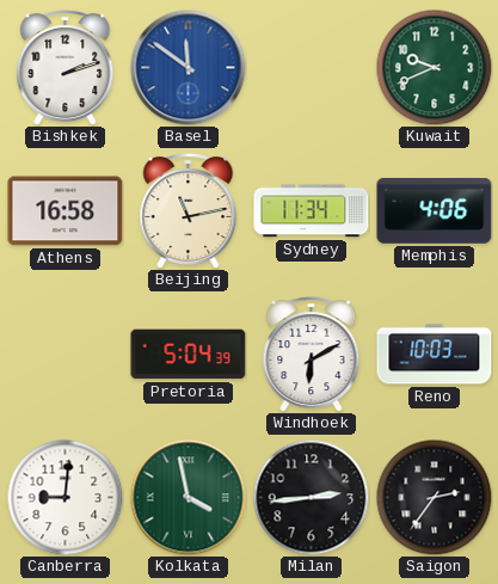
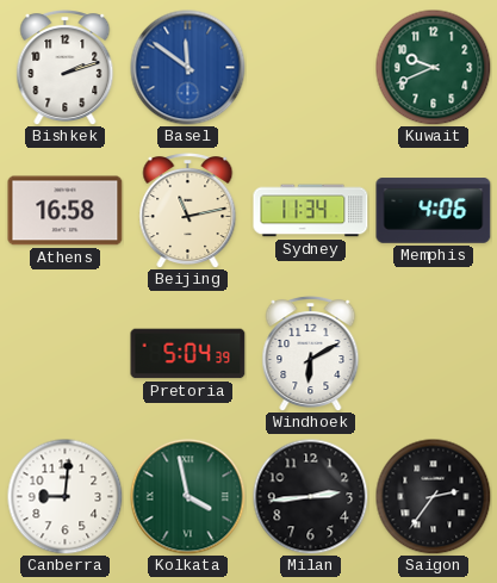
Reno: 10:03 -> none (435, 355)
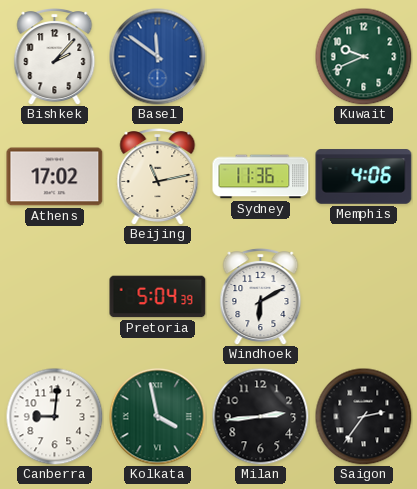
Bishkek: 2:12 -> 2:07 (55, 57)
Athens: 16:58 -> 17:02 (55, 177)
Sydney: 11:34 -> 11:36 (261, 177)
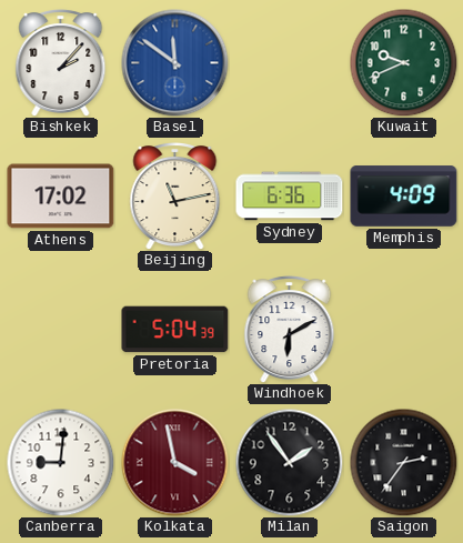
Sydney: 11:36 -> 6:36 (290, 197)
Memphis: 4:06 -> 4:09 (404, 197)
Kolkata dial: green -> burgundy (175, 463)
Milan: 2:44 -> 1:54 (289, 462)
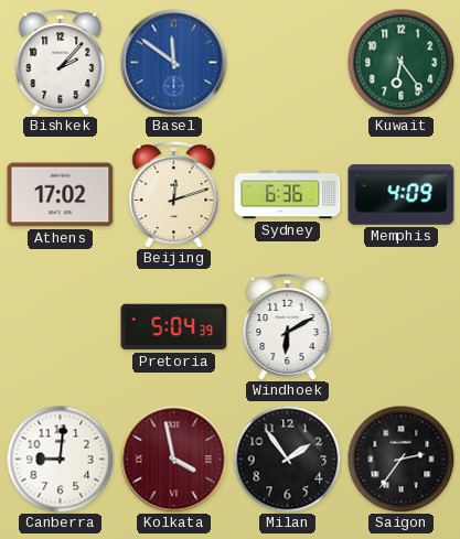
Kuwait: 9:41 -> 6:24 (400, 62)
Beijing: 11:13 -> 12:12 (174, 195)
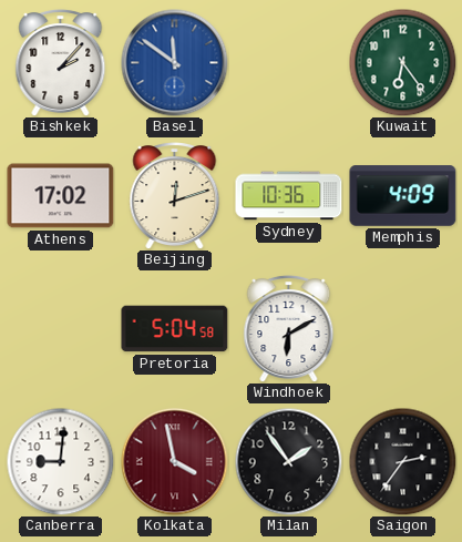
Sydney: 6:36 -> 10:36 (289, 196)
Pretoria: 5:04:39 -> 5:04:58 (175, 329)
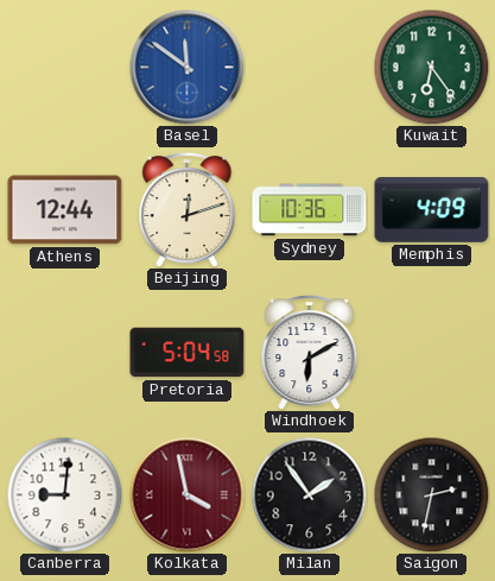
Bishkek: 2:07 -> none (61, 63)
Athens: 17:02 -> 12:44 (65, 210)
Saigon: 2:36 -> 2:32 (431, 494)
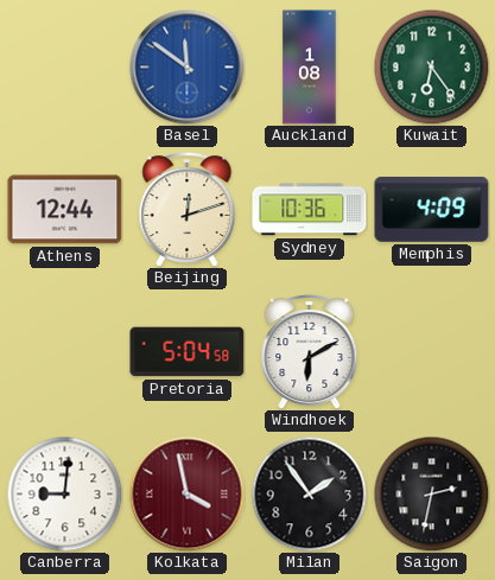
Auckland: none -> 1:08 (310, 68)
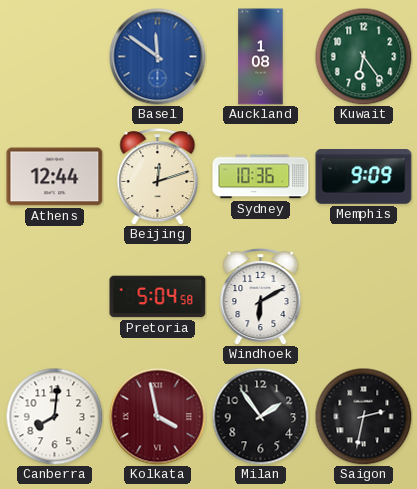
Memphis: 4:09 -> 9:09 (364, 177)
Canberra: 9:01 -> 8:01 (54, 416)
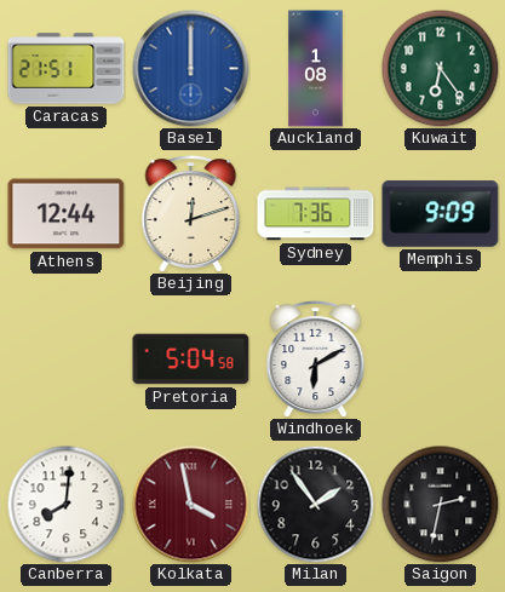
Caracas: none -> 21:51 (67, 69)
Basel: 11:51 -> 12:00 (191, 69)
Sydney: 10:36 -> 7:36 (316, 214)
